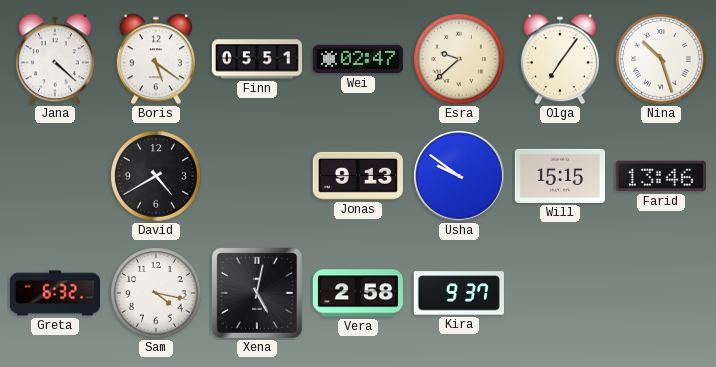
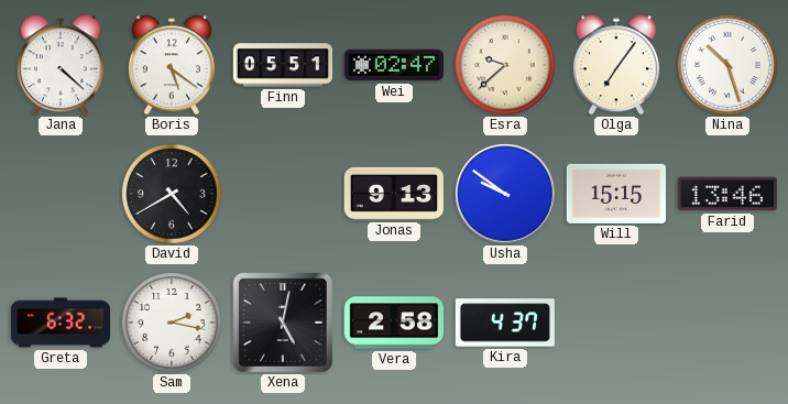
Sam: 4:17 -> 2:17 (172, 323)
Kira: 9:37 -> 4:37 (505, 323)
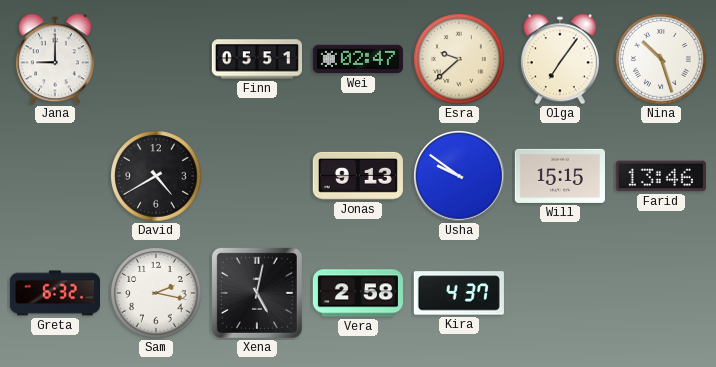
Jana: 4:22 -> 9:00 (55, 59)
Boris: 5:21 -> none (172, 65)
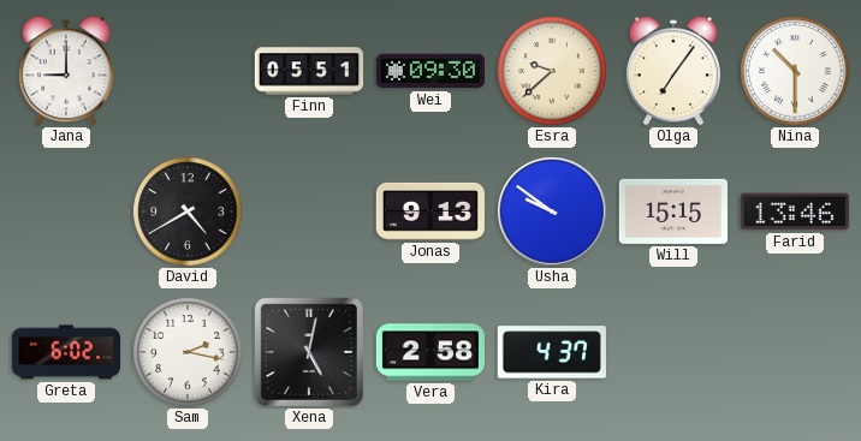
Wei: 02:47 -> 09:30 (430, 71)
Nina: 10:27 -> 10:30 (795, 71)
Greta: 6:32 -> 6:02 (65, 352)
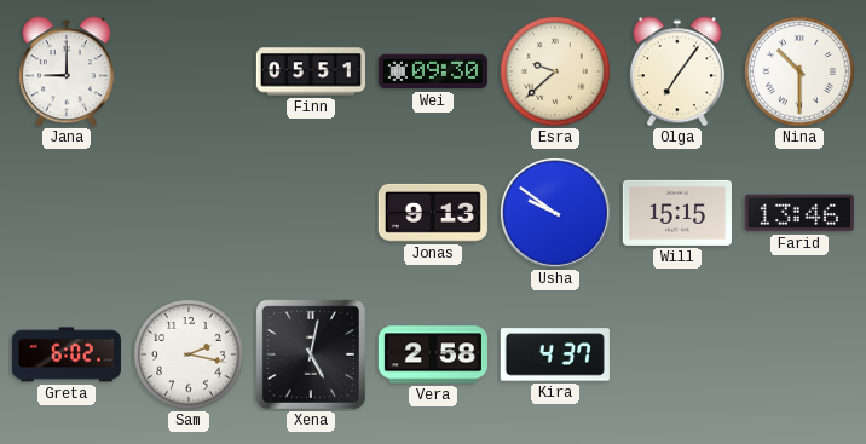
David: 4:40 -> none (188, 211)
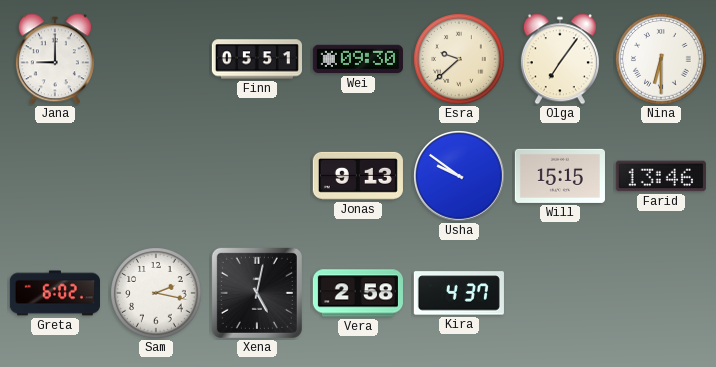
Nina: 10:30 -> 6:30 (661, 59)
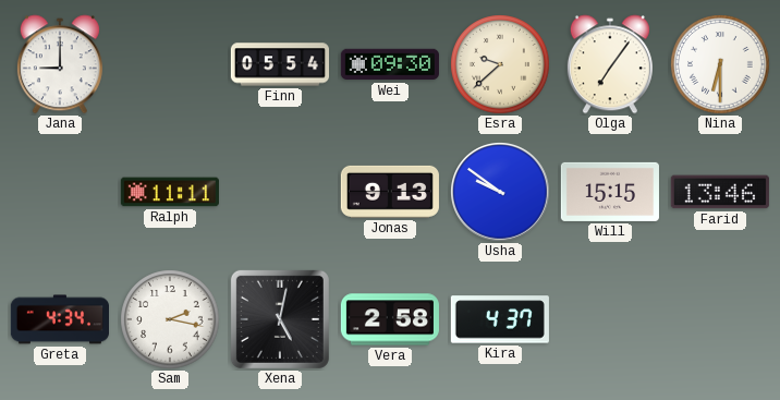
Finn: 05:51 -> 05:54 (279, 64)
Ralph: none -> 11:11 (170, 192)
Greta: 6:02 -> 4:34 (59, 319)
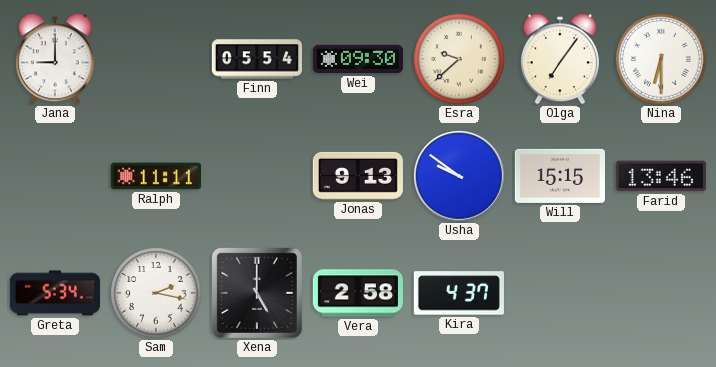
Greta: 4:34 -> 5:34 (54, 293)
Xena: 5:02 -> 5:00 (257, 293)
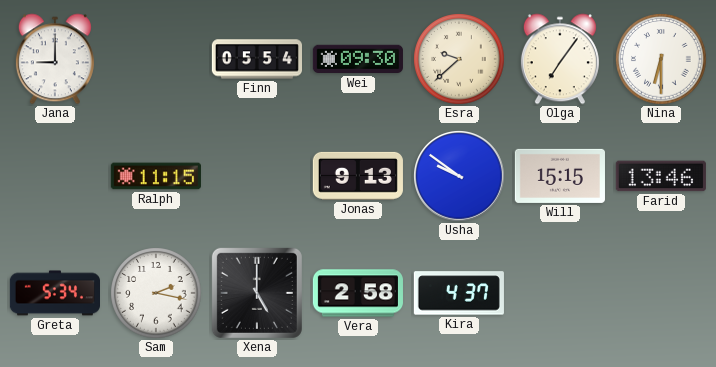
Ralph: 11:11 -> 11:15 (156, 176)
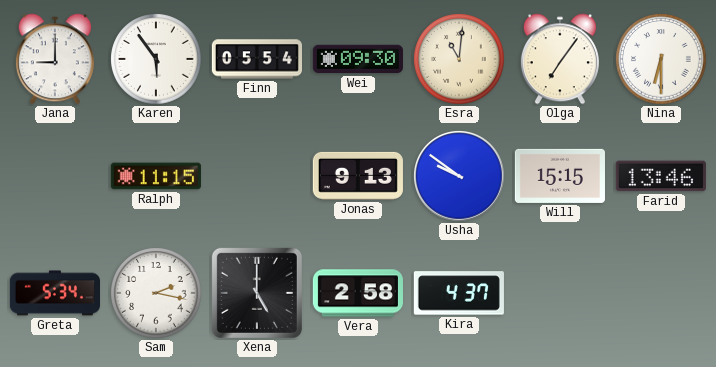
Karen: none -> 5:54 (156, 59)
Esra: 9:38 -> 11:01 (459, 59)
